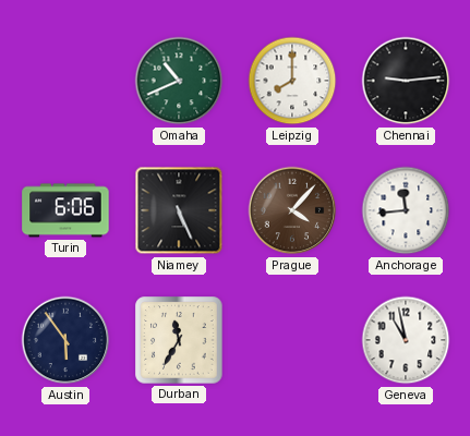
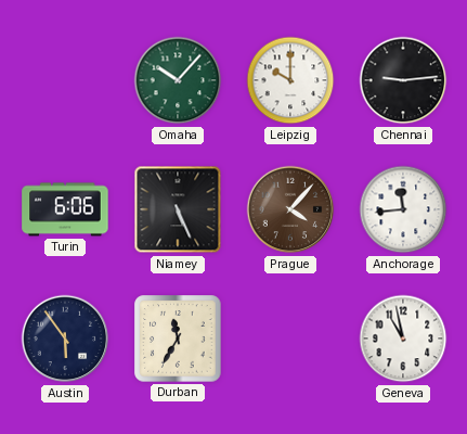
Omaha: 10:41 -> 10:07 (178, 80)
Leipzig: 8:00 -> 10:00 (290, 80)
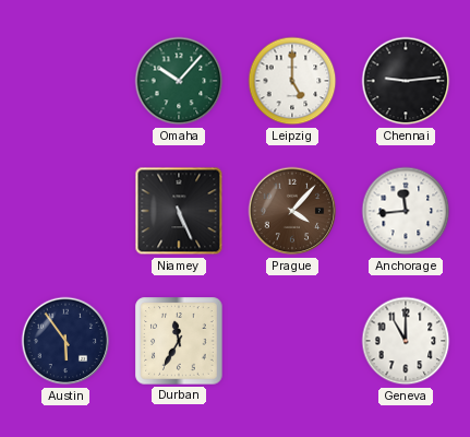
Leipzig: 10:00 -> 5:00 (292, 81)
Turin: 6:06 -> none (65, 209)
Geneva: 10:58 -> 11:00 (406, 341)
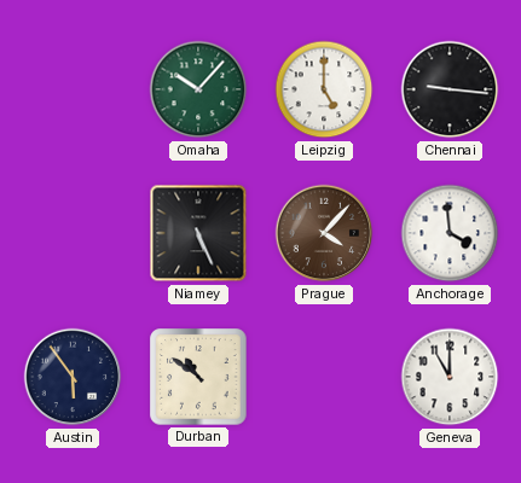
Chennai: 9:14 -> 9:16 (450, 89)
Anchorage: 11:44 -> 3:59 (450, 233)
Durban: 11:35 -> 10:51 (198, 377)
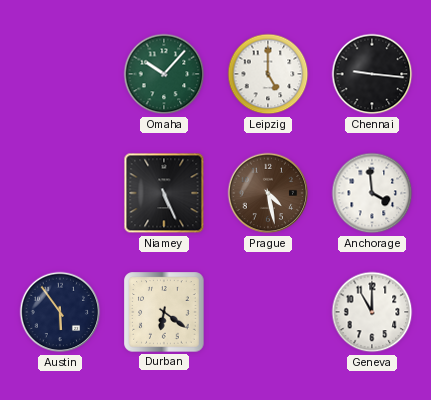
Prague: 4:07 -> 4:28 (268, 193)
Durban: 10:51 -> 6:21 (164, 312)
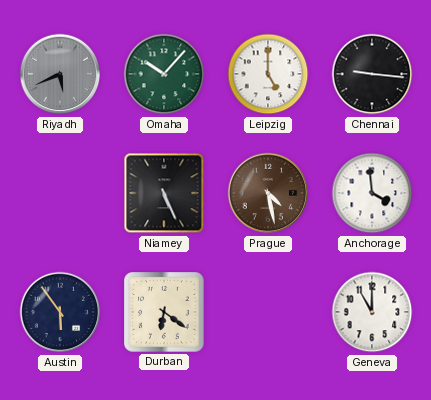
Riyadh: none -> 5:41 (60, 74)
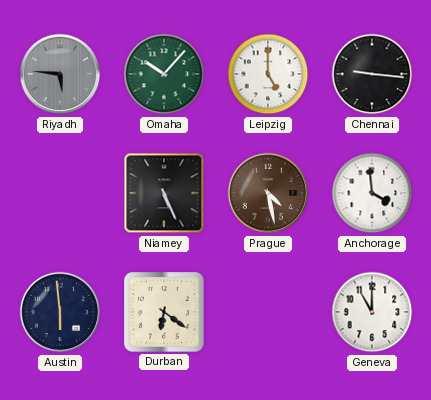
Riyadh: 5:41 -> 5:46 (60, 74)
Austin: 5:54 -> 5:59 (60, 312)
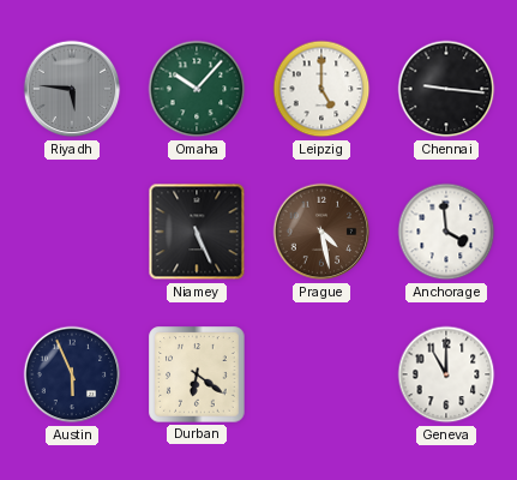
Austin: 5:59 -> 5:56 (72, 374)
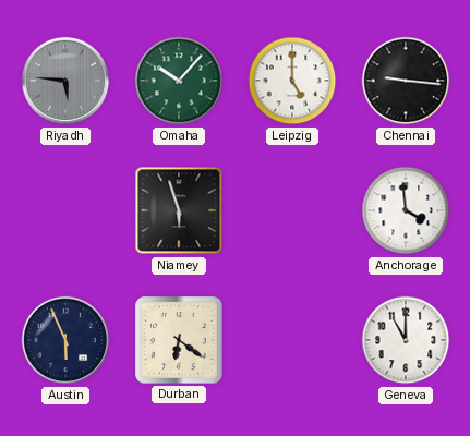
Niamey: 5:26 -> 5:57 (179, 210)
Prague: 4:28 -> none (321, 232)
